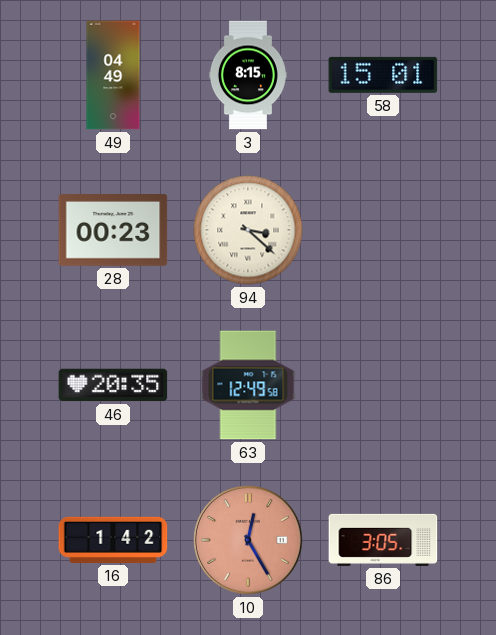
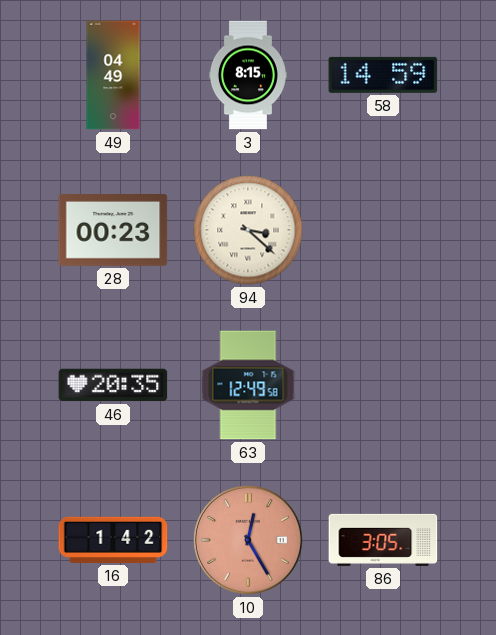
58: 15:01 -> 14:59 (383, 75)
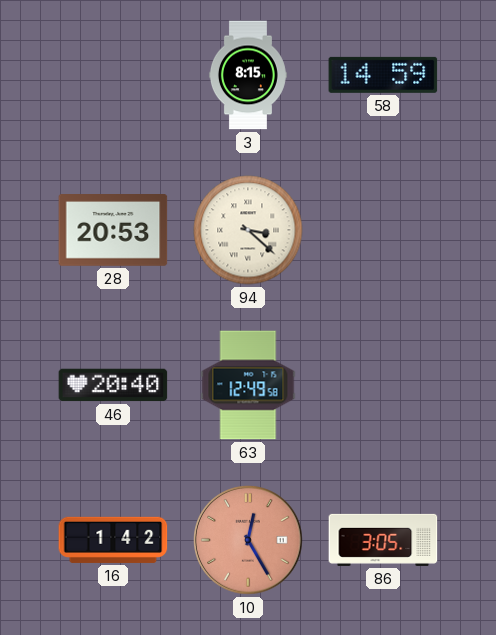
49: 04:49 -> none (113, 75)
28: 00:23 -> 20:53 (113, 231)
46: 20:35 -> 20:40 (113, 385)
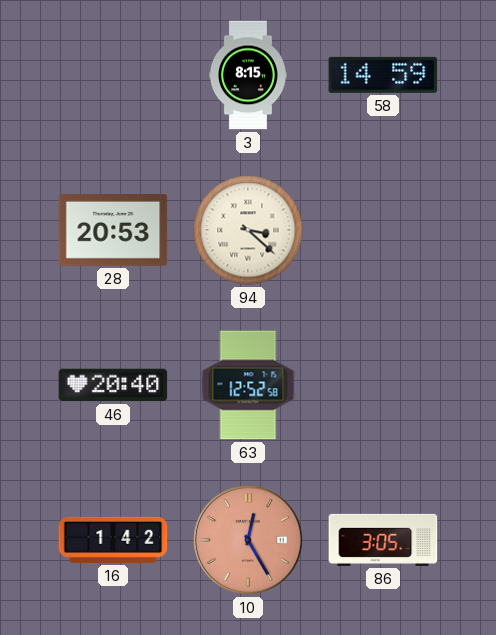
63: 12:49 -> 12:52 (248, 385)
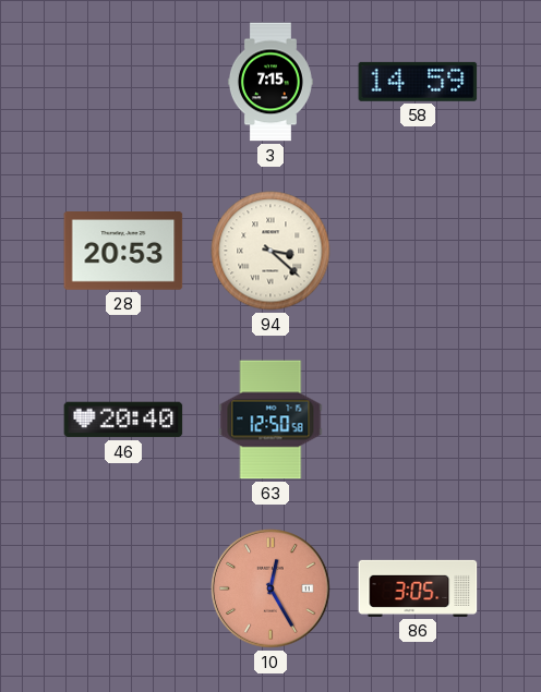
3: 8:15 -> 7:15 (270, 82)
63: 12:52 -> 12:50 (270, 420)
16: 1:42 -> none (113, 540)
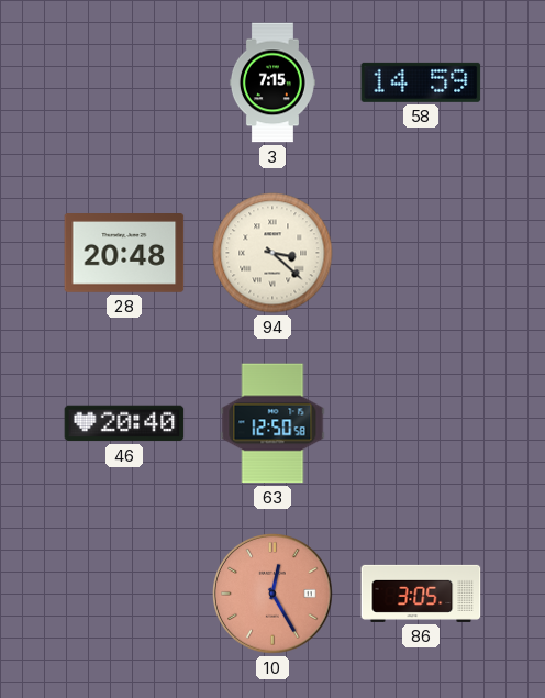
28: 20:53 -> 20:48 (124, 254)
